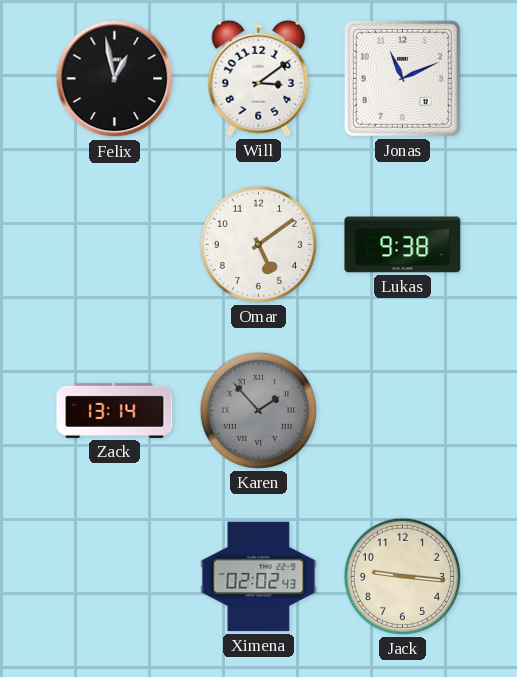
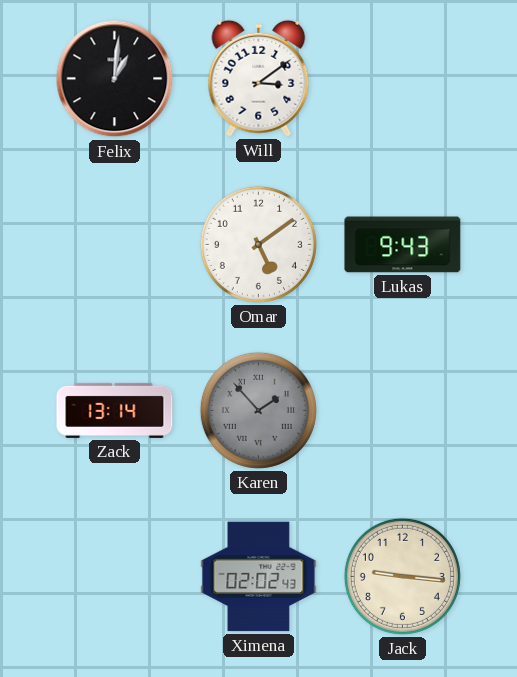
Felix: 12:58 -> 1:01 (115, 79)
Jonas: 11:11 -> none (403, 79)
Lukas: 9:38 -> 9:43 (403, 245)
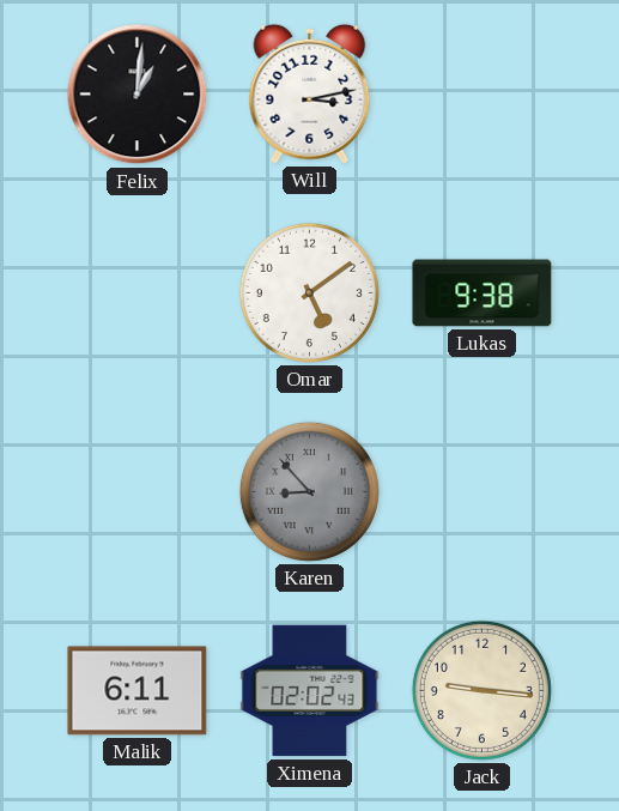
Will: 3:09 -> 3:13 (310, 93)
Lukas: 9:43 -> 9:38 (483, 293)
Zack: 13:14 -> none (115, 410)
Karen: 1:53 -> 8:53 (309, 491)
Malik: none -> 6:11 (138, 691)
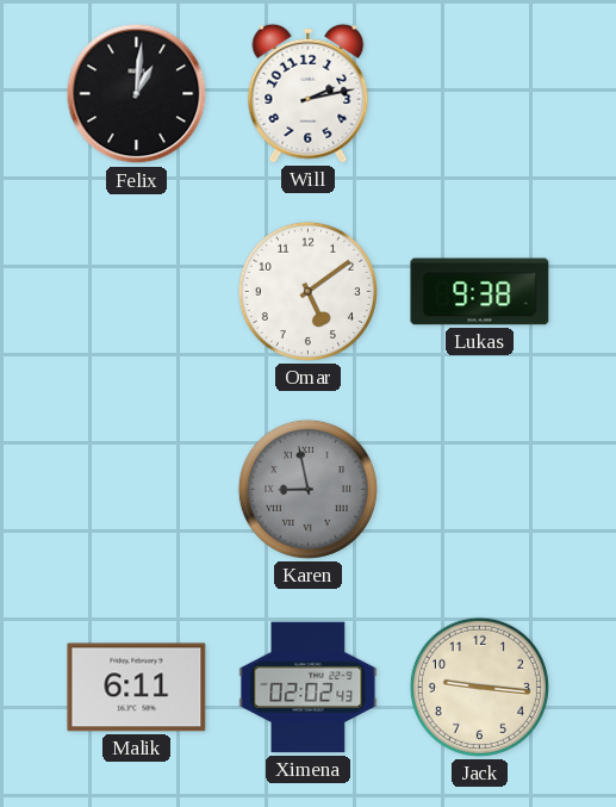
Will: 3:13 -> 2:13 (309, 93)
Karen: 8:53 -> 8:58 (307, 489)
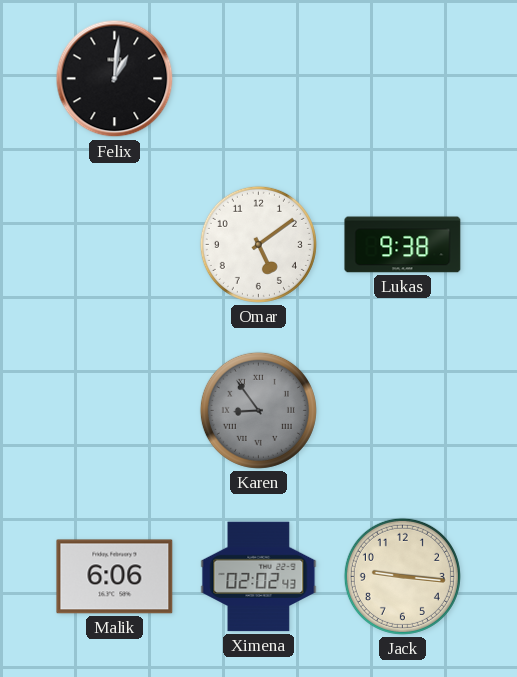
Will: 2:13 -> none (309, 93)
Karen: 8:58 -> 8:54 (258, 410)
Malik: 6:11 -> 6:06 (115, 577)
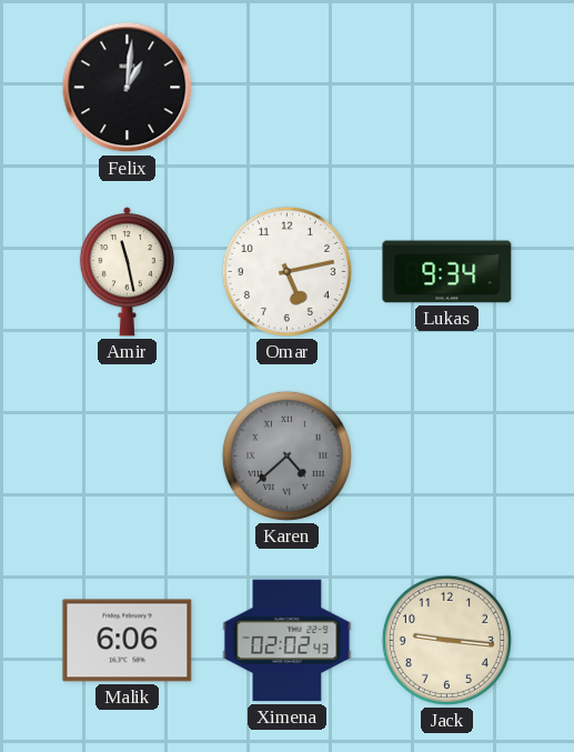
Amir: none -> 11:28 (127, 272)
Omar: 5:09 -> 5:13 (286, 271)
Lukas: 9:38 -> 9:34 (447, 272)
Karen: 8:54 -> 4:38 (286, 455)
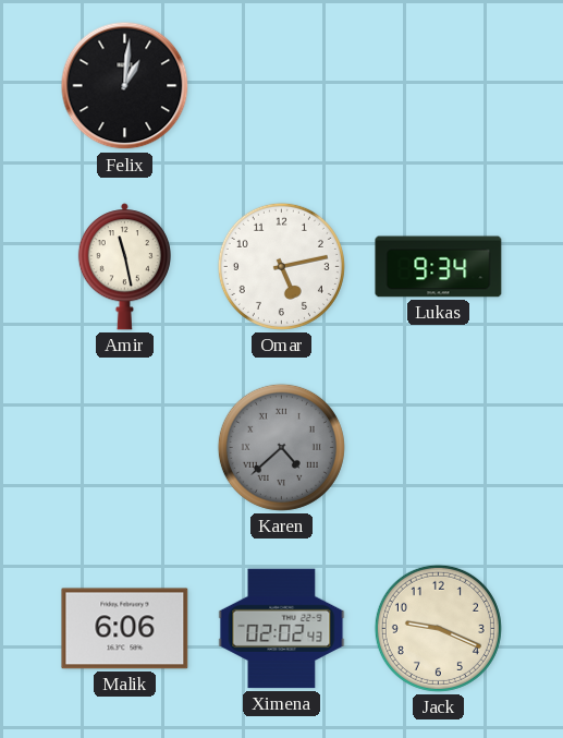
Jack: 9:16 -> 9:19 (438, 628)
